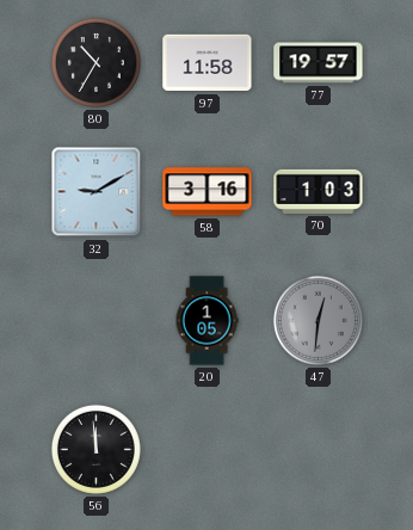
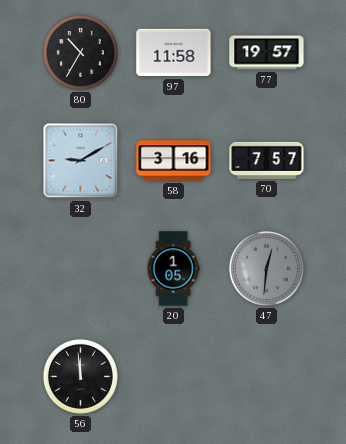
70: 1:03 -> 7:57 (267, 160)
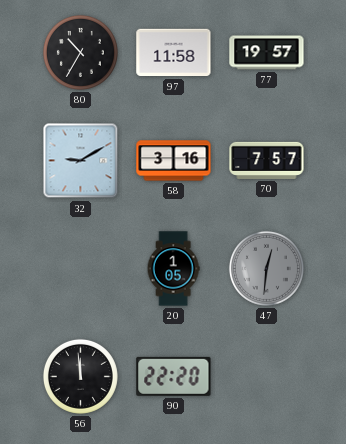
90: none -> 22:20 (174, 376)
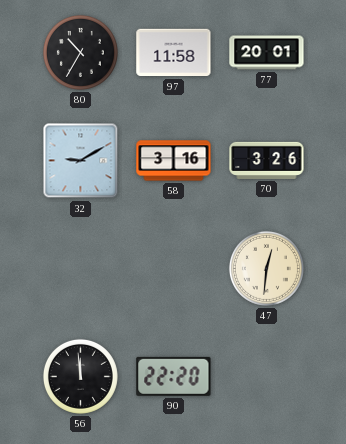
77: 19:57 -> 20:01 (267, 53)
70: 7:57 -> 3:26 (267, 160)
20: 1:05 -> none (173, 269)
47 dial: grey -> cream (266, 268)
